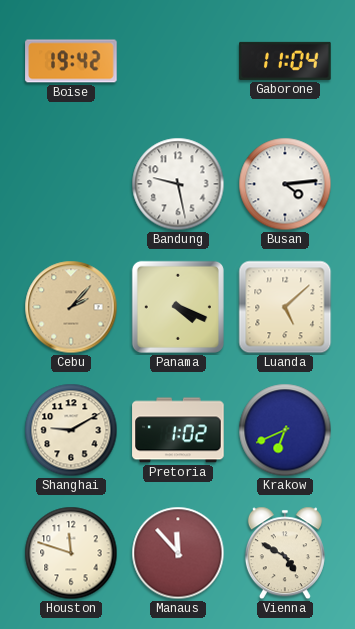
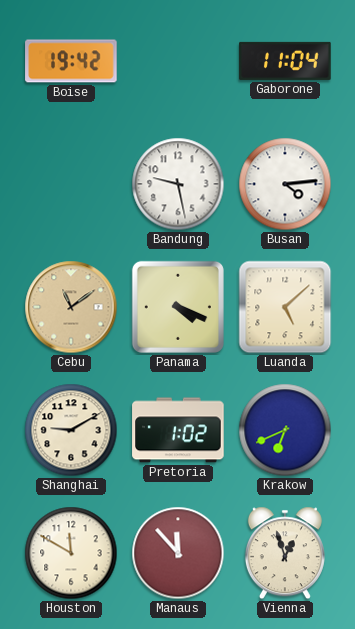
Cebu: 2:07 -> 11:09 (71, 307)
Houston: 11:48 -> 11:50 (71, 553)
Vienna: 4:50 -> 12:57 (285, 553)
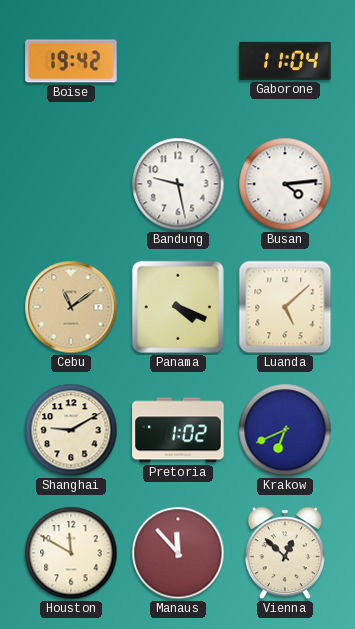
Vienna: 12:57 -> 12:52 (285, 553)
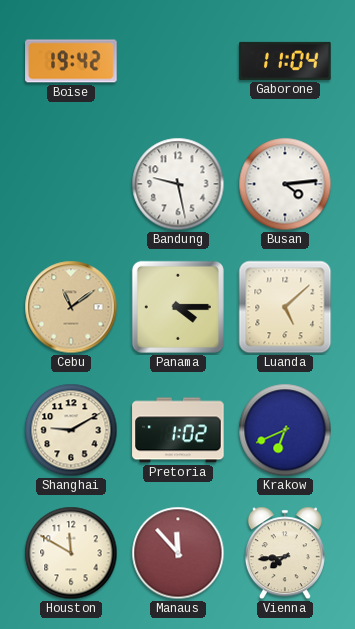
Panama: 4:19 -> 4:15 (178, 307)
Vienna: 12:52 -> 7:44 (285, 553)
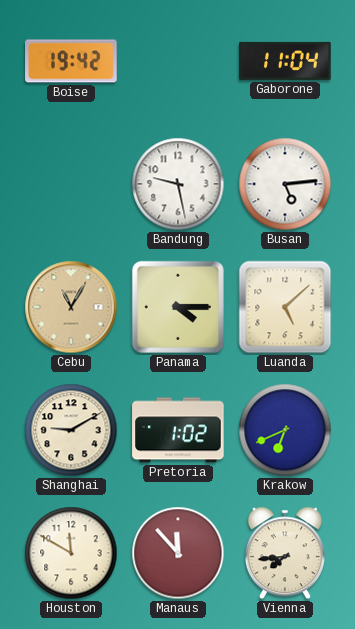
Busan: 4:14 -> 5:14 (285, 184)
Cebu: 11:09 -> 11:05 (71, 307)
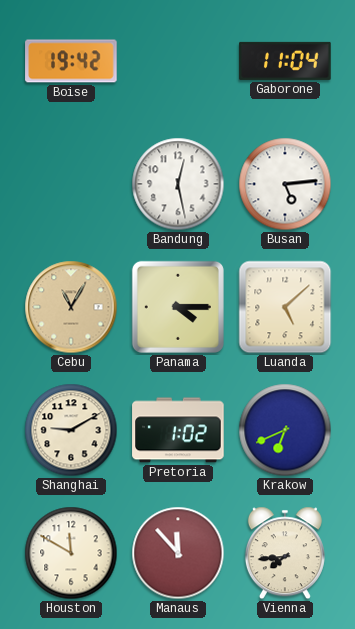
Bandung: 9:28 -> 12:28 (178, 184)
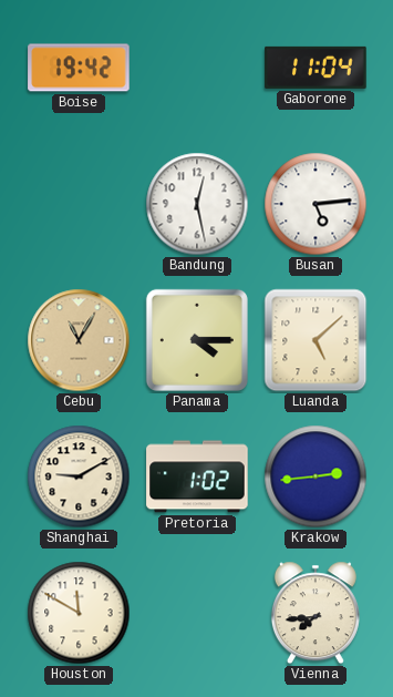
Krakow: 6:41 -> 2:44 (316, 476)
Manaus: 11:53 -> none (178, 553)
